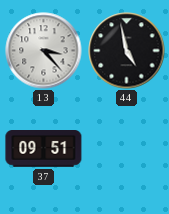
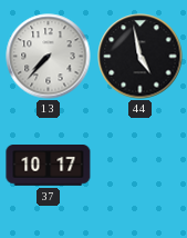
13: 3:23 -> 7:37 (49, 57)
37: 09:51 -> 10:17 (49, 166)
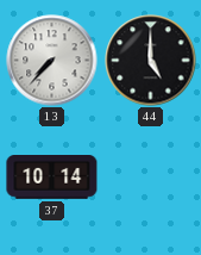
44: 4:58 -> 5:00 (151, 61)
37: 10:17 -> 10:14 (52, 178)
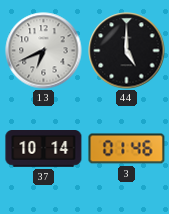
13: 7:37 -> 6:41 (44, 51)
3: none -> 01:46 (127, 149)
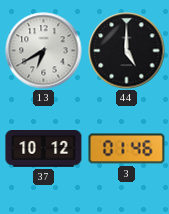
13: 6:41 -> 6:40 (44, 51)
37: 10:14 -> 10:12 (44, 149)
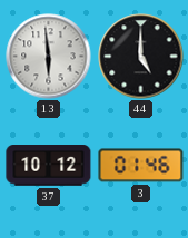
13: 6:40 -> 5:59 (49, 57)
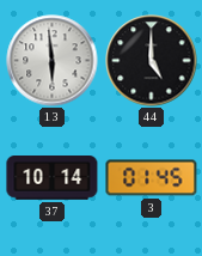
37: 10:12 -> 10:14 (53, 178)
3: 01:46 -> 01:45 (152, 178)
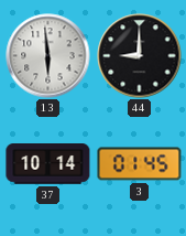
44: 5:00 -> 9:00 (140, 56)
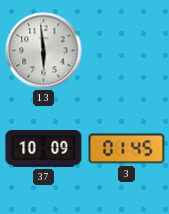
44: 9:00 -> none (140, 56)
37: 10:14 -> 10:09 (44, 149)
